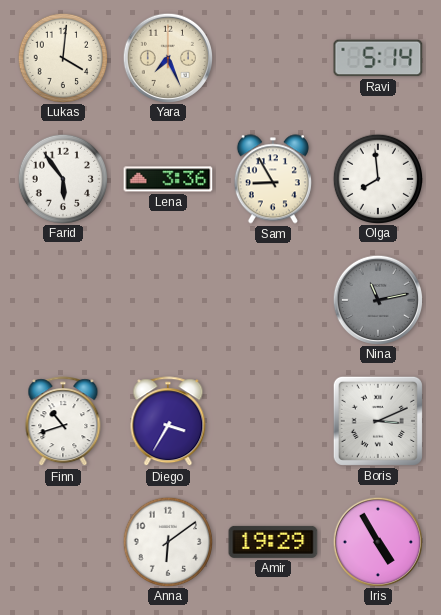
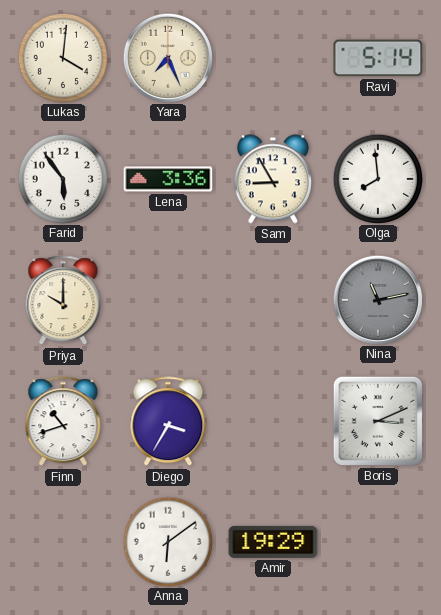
Priya: none -> 10:00 (63, 301)
Iris: 4:55 -> none (377, 541)
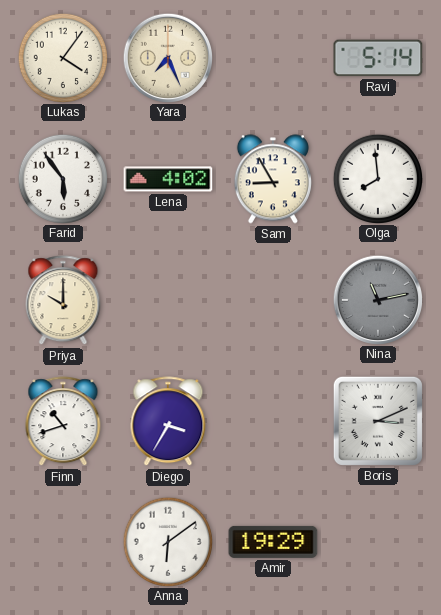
Lukas: 4:01 -> 4:06 (62, 57)
Lena: 3:36 -> 4:02 (168, 179)
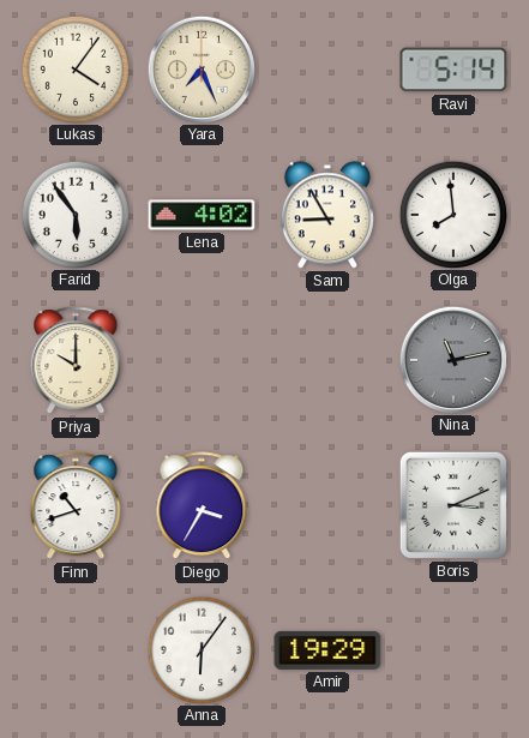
Anna: 6:09 -> 6:06 (200, 649)
